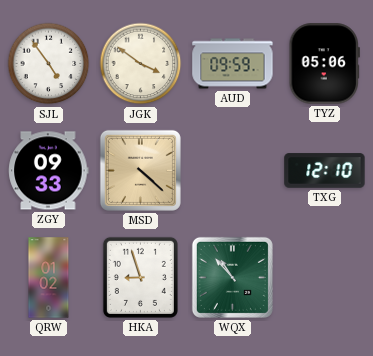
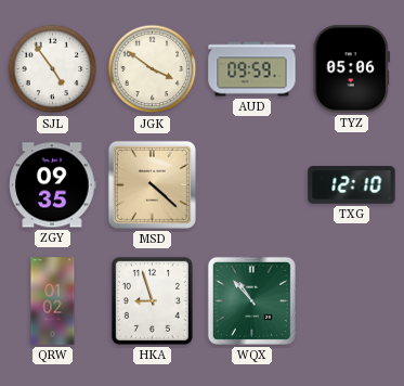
ZGY: 09:33 -> 09:35 (53, 185)
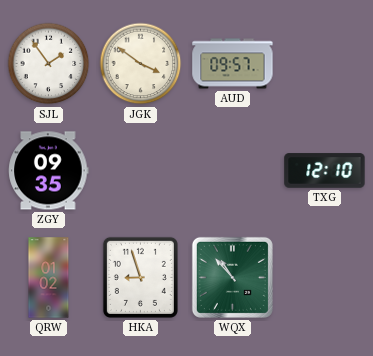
SJL: 4:54 -> 1:54 (49, 64)
AUD: 09:59 -> 09:57 (233, 64)
TYZ: 05:06 -> none (351, 69)
MSD: 4:22 -> none (152, 184)
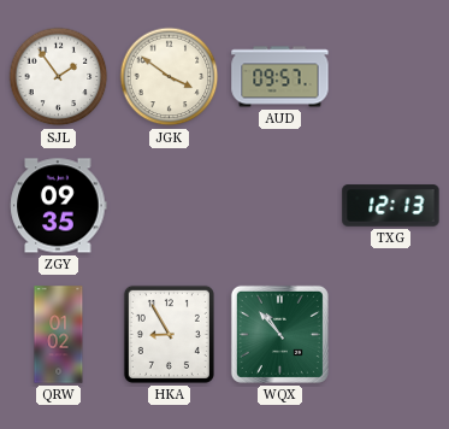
TXG: 12:10 -> 12:13 (391, 206)
HKA: 8:57 -> 8:55 (169, 334)
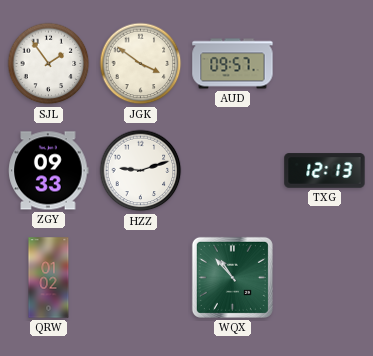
ZGY: 09:35 -> 09:33 (49, 171)
HZZ: none -> 9:12 (141, 171)
HKA: 8:55 -> none (169, 334)
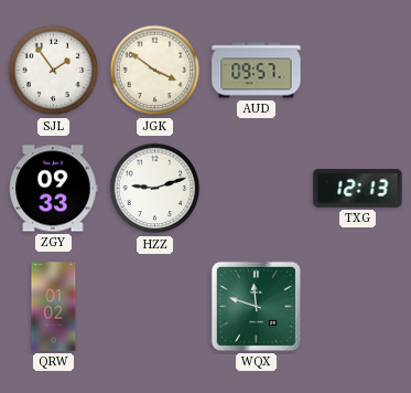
WQX: 10:53 -> 11:48 (256, 306)
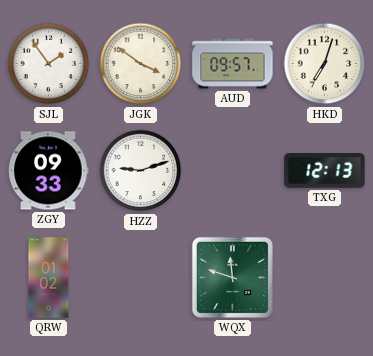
HKD: none -> 7:03 (325, 64)
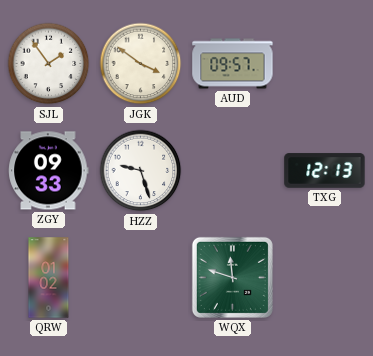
HKD: 7:03 -> none (325, 64)
HZZ: 9:12 -> 9:27 (141, 171)
